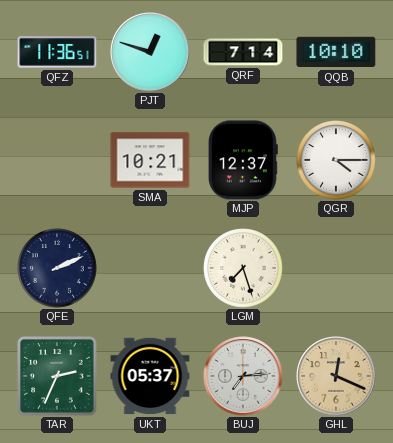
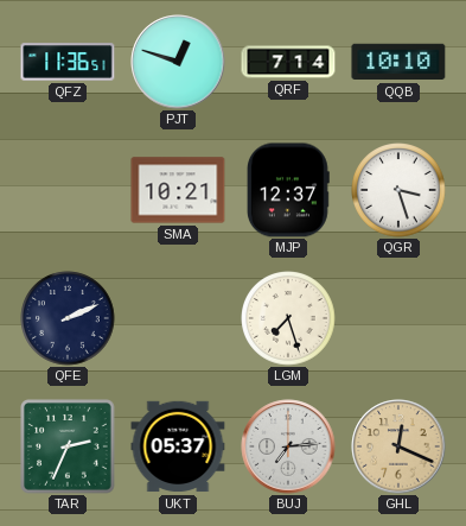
QGR: 4:15 -> 3:27 (398, 190)
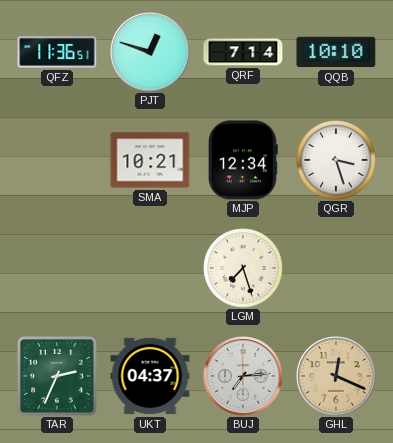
MJP: 12:37 -> 12:34 (243, 160)
QFE: 2:11 -> none (68, 318)
UKT: 05:37 -> 04:37 (150, 376)
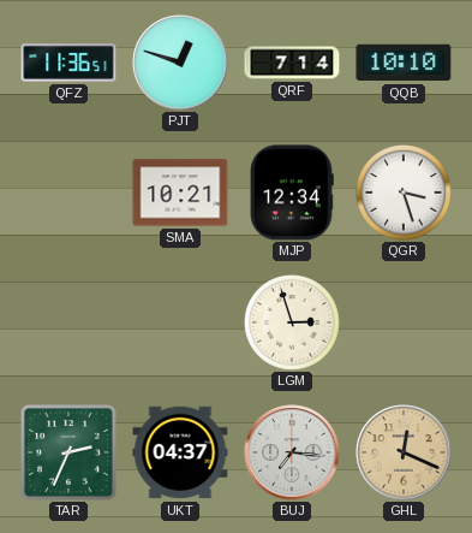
LGM: 7:27 -> 2:57 (292, 322)
BUJ: 7:14 -> 7:16 (292, 452)
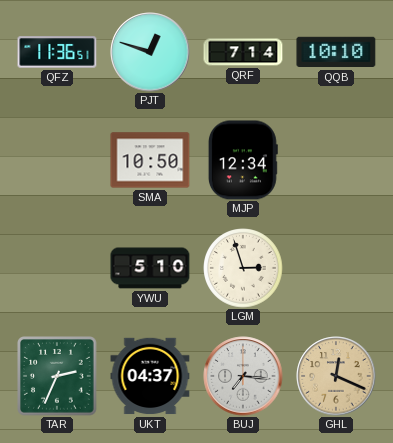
SMA: 10:21 -> 10:50 (150, 160)
QGR: 3:27 -> none (404, 193)
YWU: none -> 5:10 (150, 268)
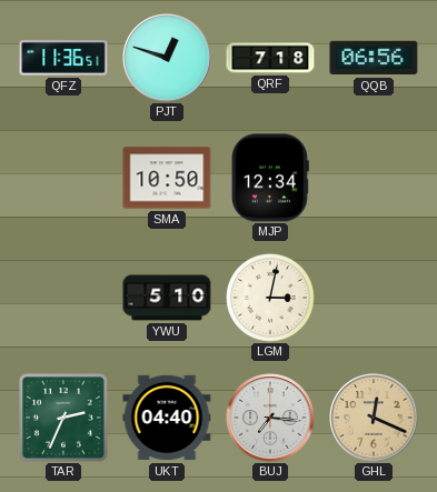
QRF: 7:14 -> 7:18 (270, 58)
QQB: 10:10 -> 06:56 (374, 58)
LGM: 2:57 -> 3:02 (270, 298)
UKT: 04:37 -> 04:40 (167, 418)
